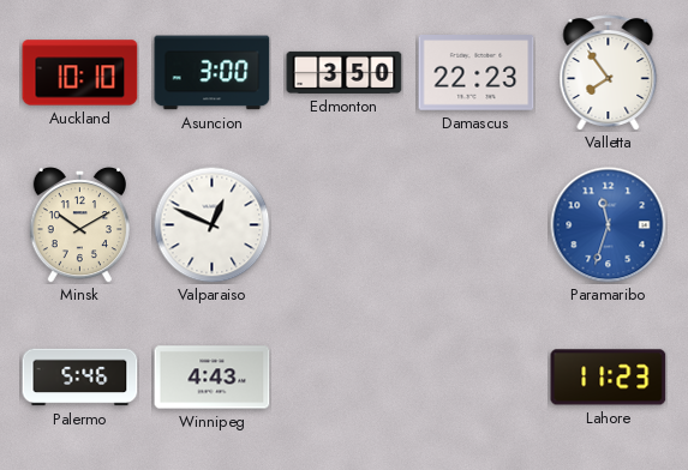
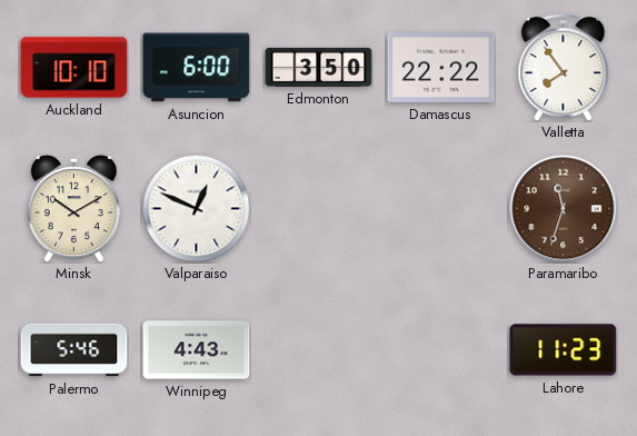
Asuncion: 3:00 -> 6:00 (197, 68)
Damascus: 22:23 -> 22:22 (441, 68)
Paramaribo dial: blue -> brown (564, 209)
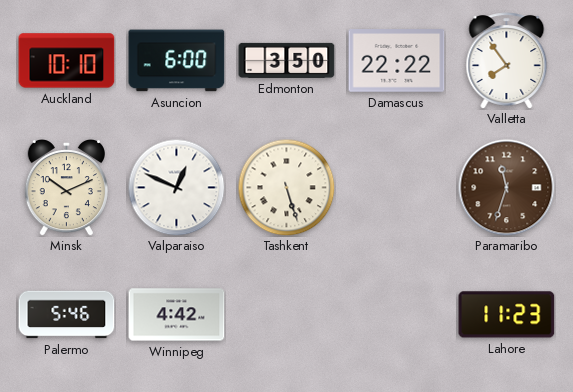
Minsk: 10:10 -> 10:11 (66, 187)
Tashkent: none -> 5:27 (286, 187)
Winnipeg: 4:43 -> 4:42 (177, 315)
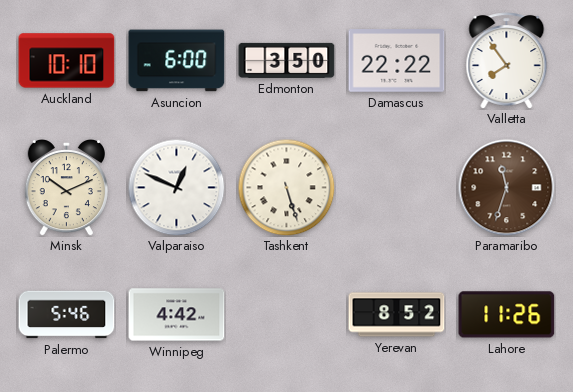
Yerevan: none -> 8:52 (397, 315)
Lahore: 11:23 -> 11:26 (507, 315)
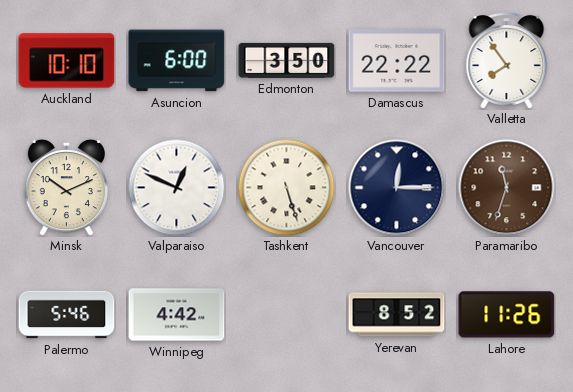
Vancouver: none -> 12:15 (397, 188)
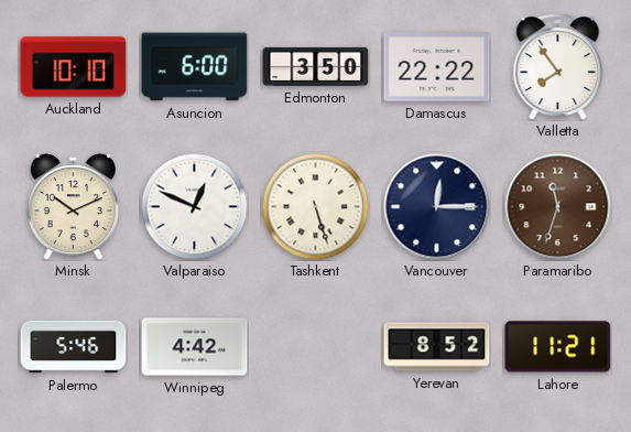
Lahore: 11:26 -> 11:21 (558, 347)
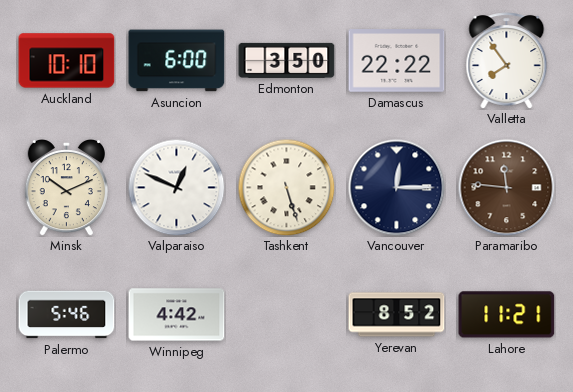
Paramaribo: 11:33 -> 11:46 (507, 188)
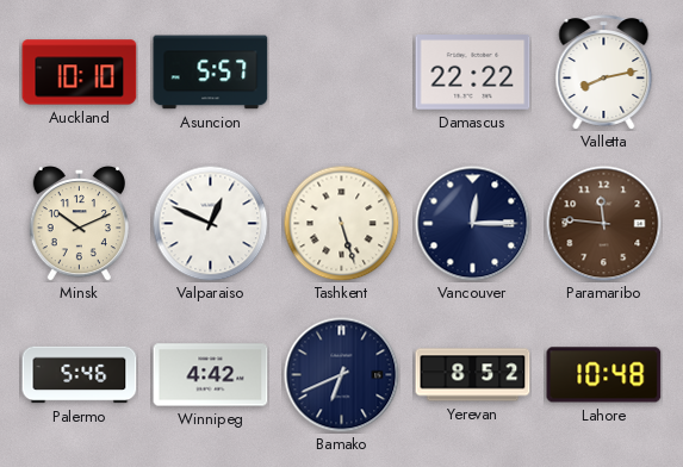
Asuncion: 6:00 -> 5:57 (211, 73)
Edmonton: 3:50 -> none (287, 60)
Valletta: 7:54 -> 8:13 (604, 73)
Bamako: none -> 6:41 (342, 375)
Lahore: 11:21 -> 10:48 (604, 375)
